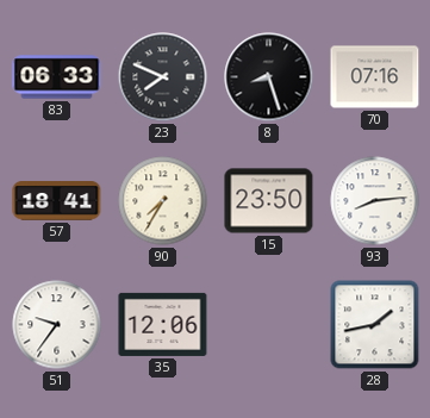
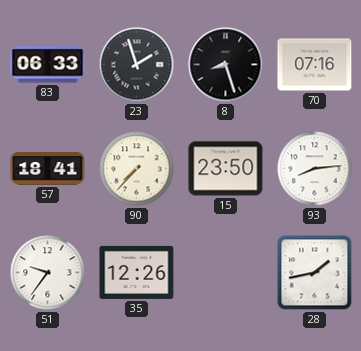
23: 7:49 -> 1:57 (137, 65)
90: 7:35 -> 7:37 (137, 169)
35: 12:06 -> 12:26 (137, 272)
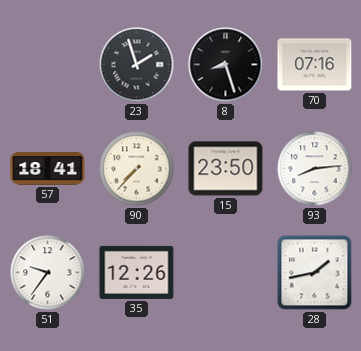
83: 06:33 -> none (48, 65)
